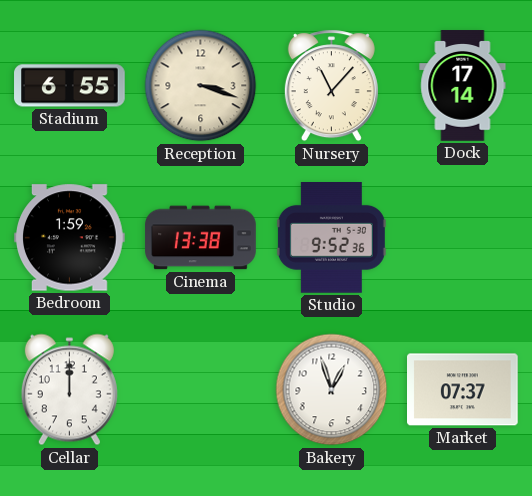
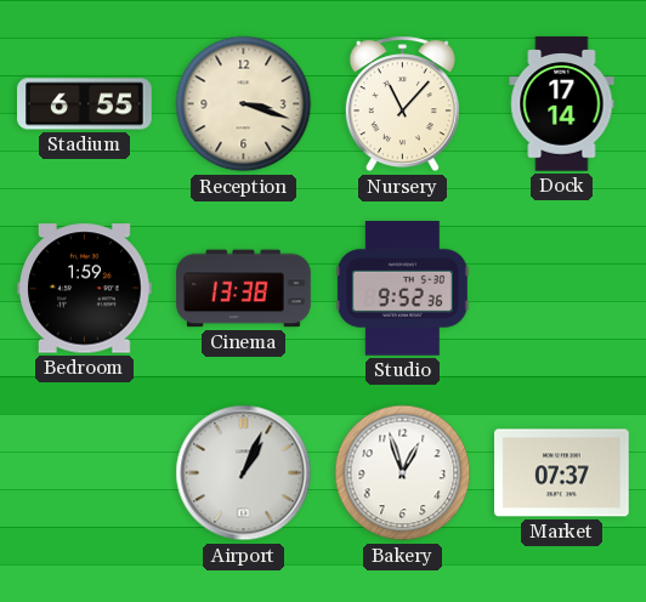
Cellar: 12:00 -> none (69, 390)
Airport: none -> 1:04 (244, 473)
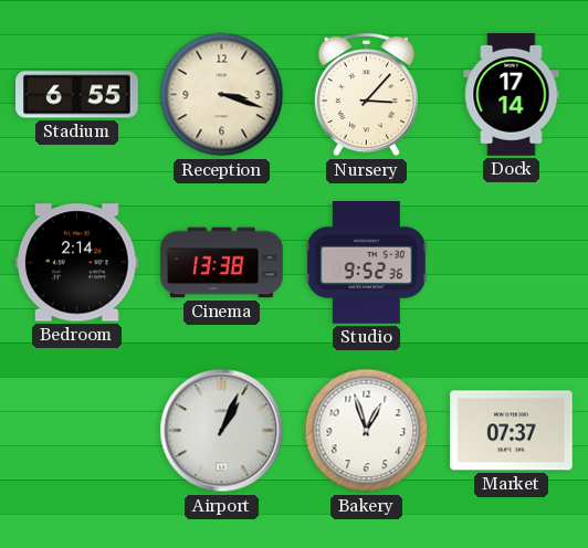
Nursery: 11:07 -> 3:07 (366, 95)
Bedroom: 1:59 -> 2:14 (77, 263)
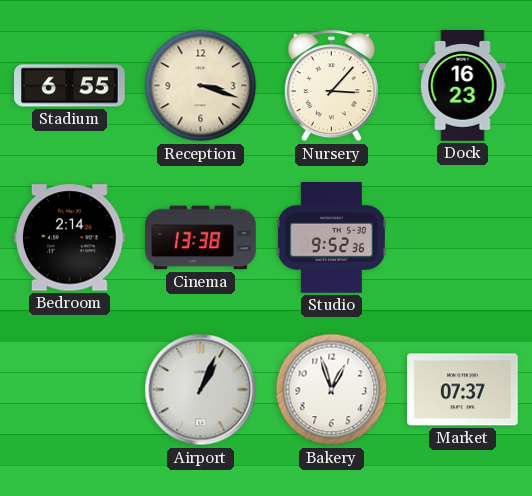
Dock: 17:14 -> 16:23 (463, 86)
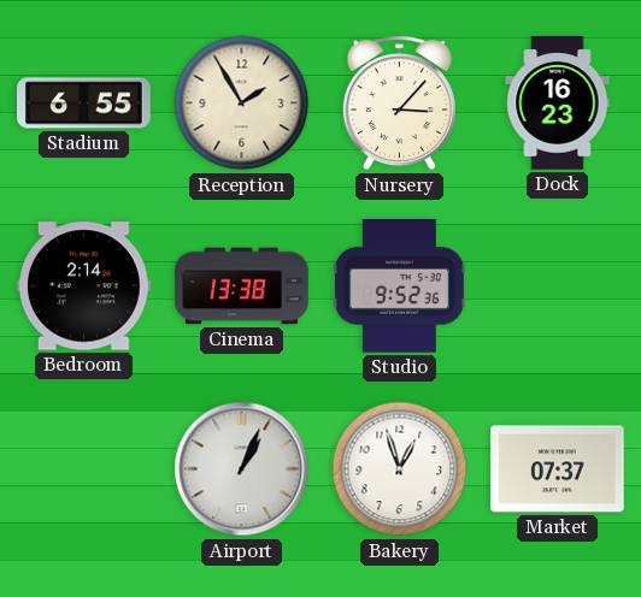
Reception: 3:18 -> 1:55 (242, 104)
